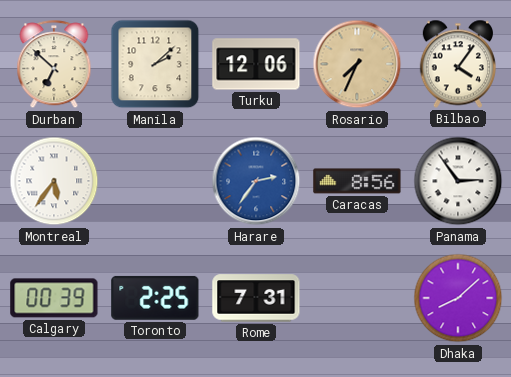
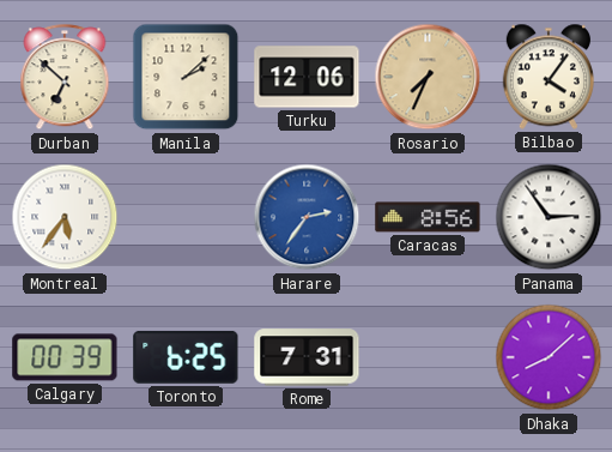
Toronto: 2:25 -> 6:25 (186, 357)
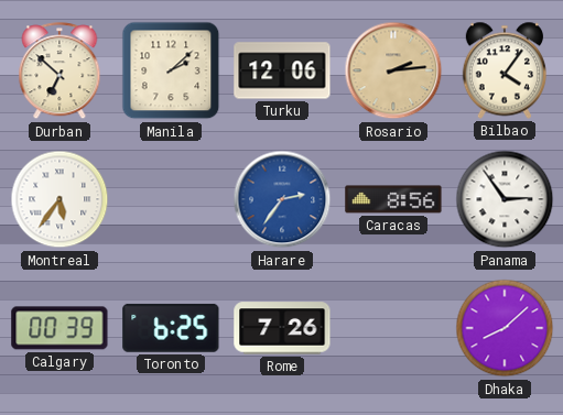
Rosario: 7:34 -> 2:14 (393, 70)
Rome: 7:31 -> 7:26 (282, 328)
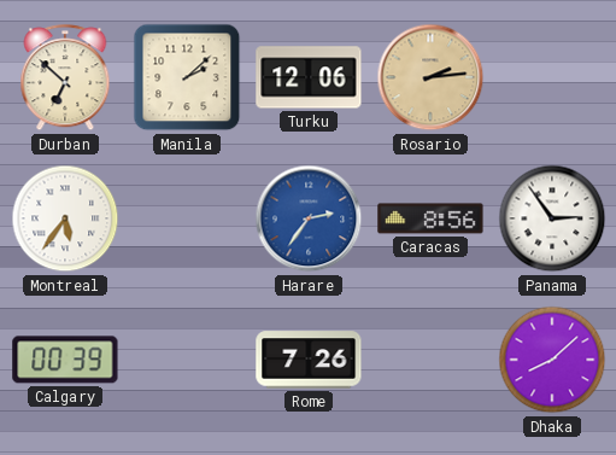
Bilbao: 4:06 -> none (504, 70)
Toronto: 6:25 -> none (171, 328)
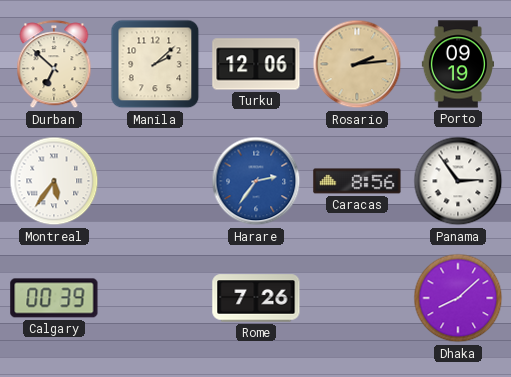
Porto: none -> 09:19 (458, 64)
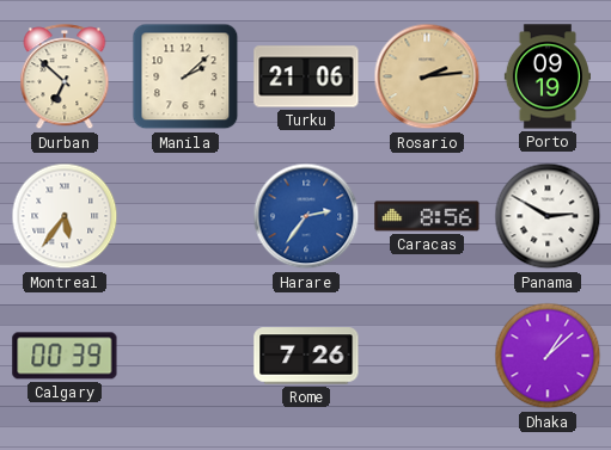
Turku: 12:06 -> 21:06 (306, 76)
Panama: 2:54 -> 2:50 (548, 216)
Dhaka: 8:08 -> 1:08 (548, 356)
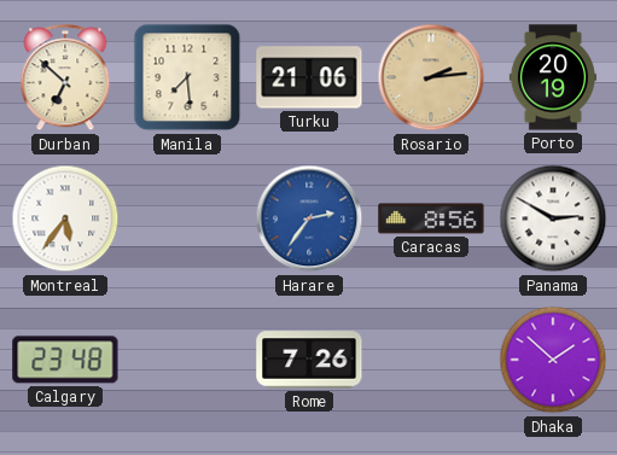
Manila: 2:08 -> 7:29 (187, 77)
Porto: 09:19 -> 20:19 (553, 77)
Calgary: 00:39 -> 23:48 (65, 360)
Dhaka: 1:08 -> 1:52 (553, 360)
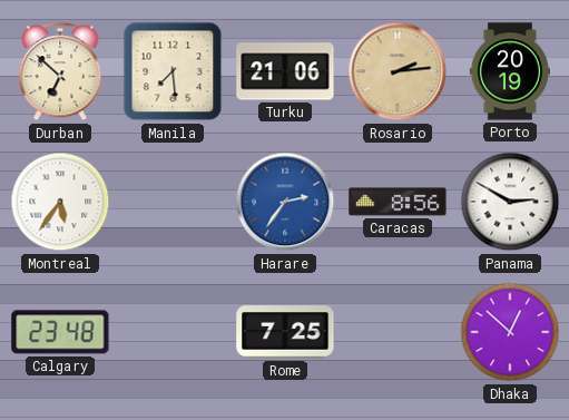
Rome: 7:26 -> 7:25 (285, 332)
Dhaka: 1:52 -> 12:52 (510, 332)
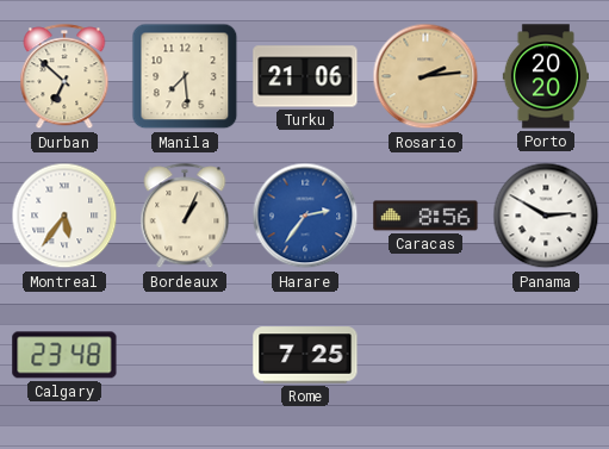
Porto: 20:19 -> 20:20 (546, 76)
Bordeaux: none -> 1:04 (185, 217)
Dhaka: 12:52 -> none (510, 332)
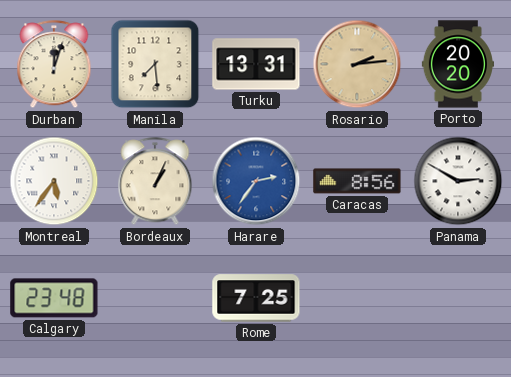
Durban: 6:52 -> 12:03 (54, 65)
Turku: 21:06 -> 13:31 (256, 64)
